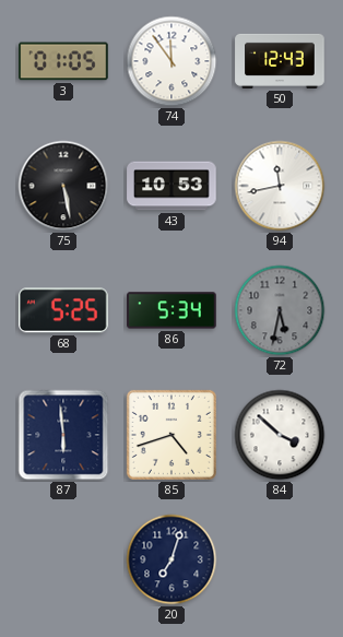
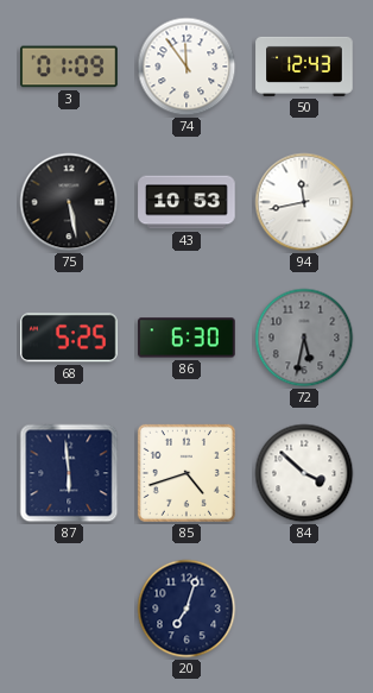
3: 01:05 -> 01:09 (69, 67)
86: 5:34 -> 6:30 (186, 338)
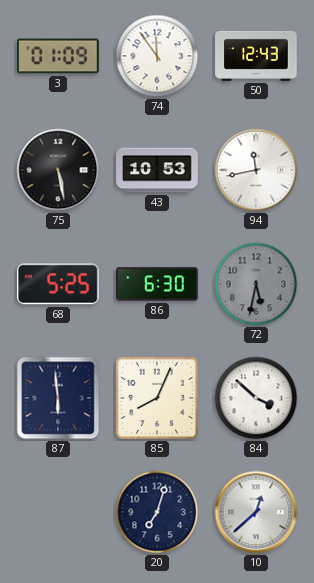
85: 4:42 -> 8:04 (157, 398)
10: none -> 12:38 (256, 512)
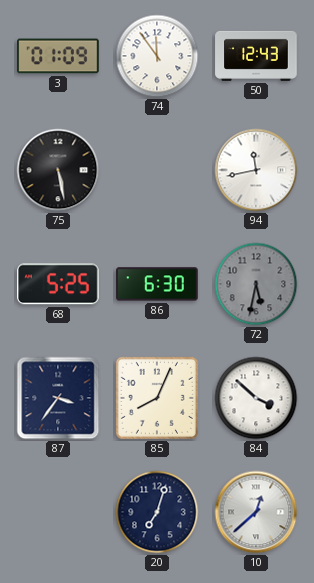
43: 10:53 -> none (157, 170)
87: 5:59 -> 3:36 (58, 398)
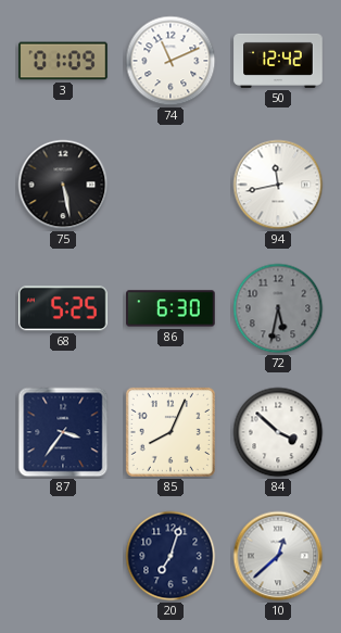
74: 11:54 -> 11:11 (171, 61)
50: 12:43 -> 12:42 (278, 61)
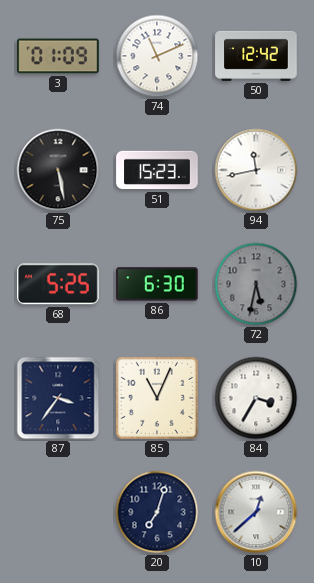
51: none -> 15:23 (157, 170)
85: 8:04 -> 11:04 (157, 398)
84: 3:52 -> 3:35 (256, 398)
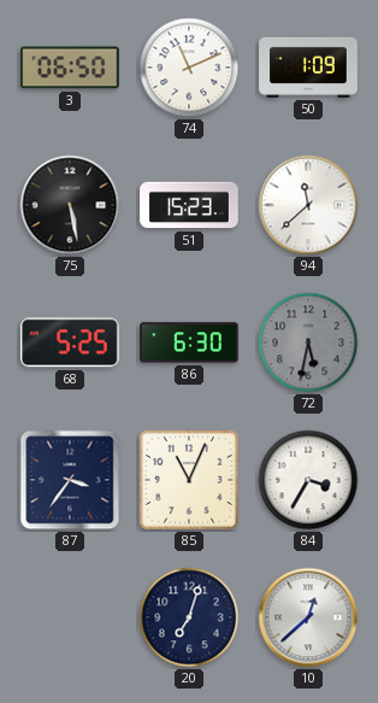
3: 01:09 -> 06:50 (70, 68)
50: 12:42 -> 1:09 (308, 68)
94: 11:43 -> 11:38 (308, 205)
